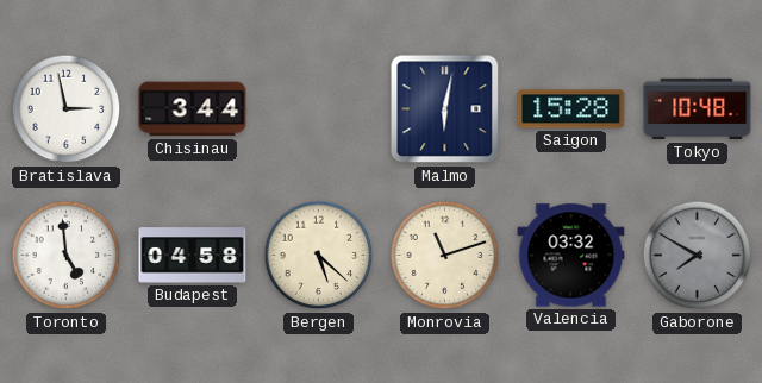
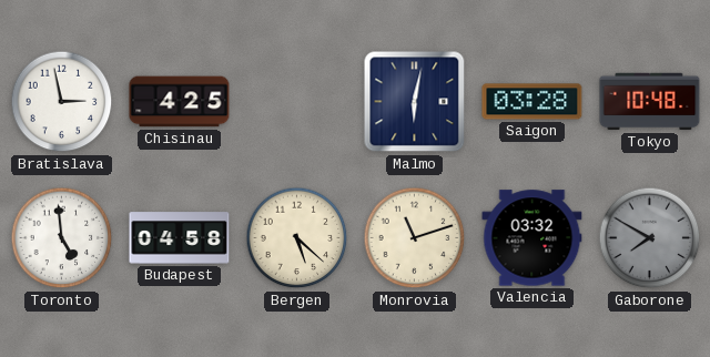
Chisinau: 3:44 -> 4:25 (180, 102)
Saigon: 15:28 -> 03:28 (532, 102)
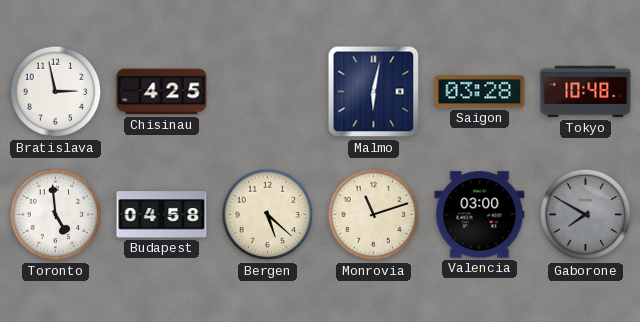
Valencia: 03:32 -> 03:00 (480, 215)
